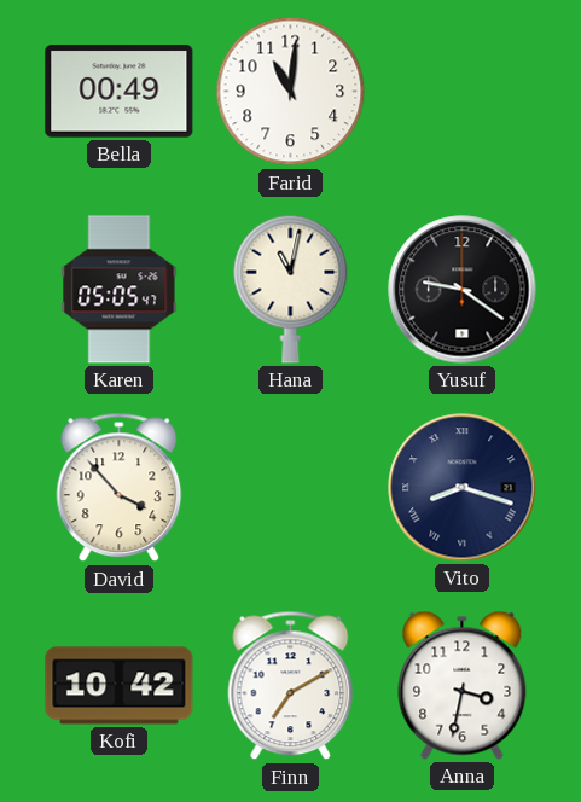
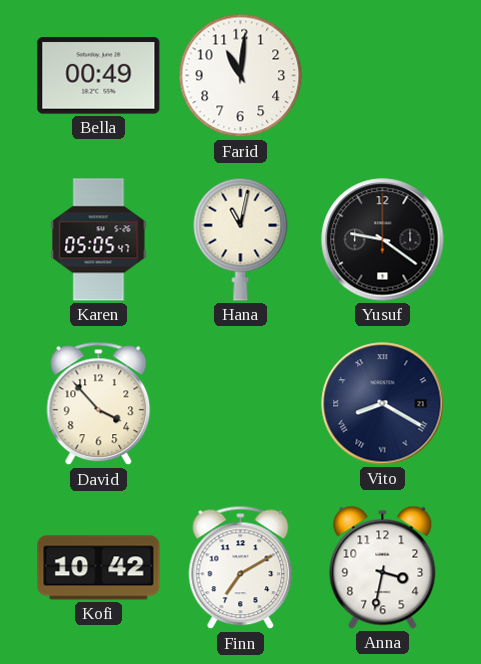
Vito: 8:18 -> 8:20 (383, 404)
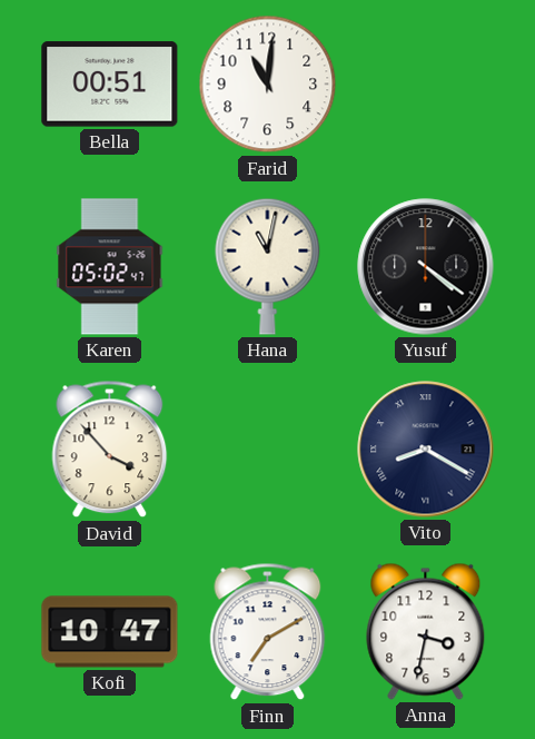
Bella: 00:49 -> 00:51 (110, 85)
Karen: 05:05 -> 05:02 (110, 267)
Yusuf: 9:21 -> 4:21 (426, 267)
Kofi: 10:42 -> 10:47 (110, 632)
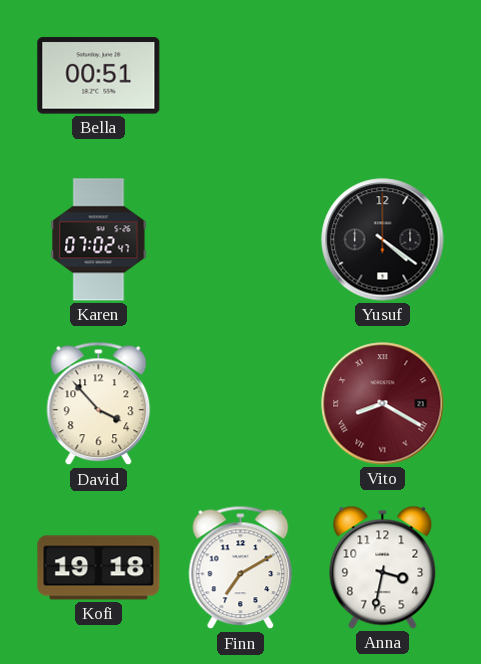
Farid: 11:01 -> none (268, 85)
Karen: 05:02 -> 07:02 (99, 240)
Hana: 11:02 -> none (268, 266)
Vito dial: navy -> burgundy (383, 404)
Kofi: 10:47 -> 19:18 (99, 568)
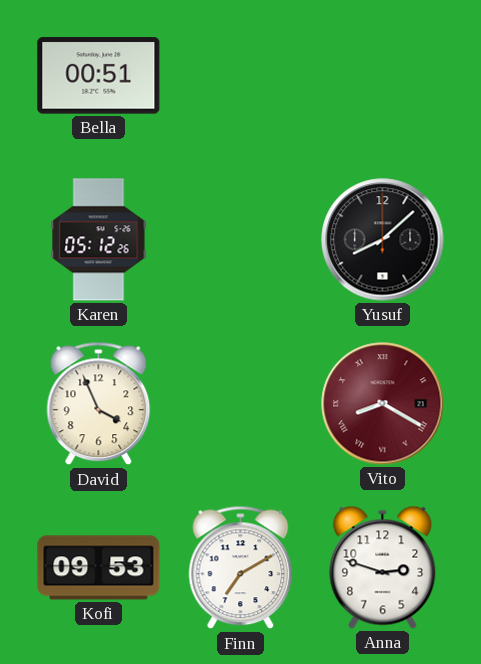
Karen: 07:02 -> 05:12 (99, 240)
Yusuf: 4:21 -> 8:08 (383, 240)
David: 3:53 -> 3:56 (99, 404)
Kofi: 19:18 -> 09:53 (99, 568)
Anna: 3:32 -> 2:48 (383, 567)
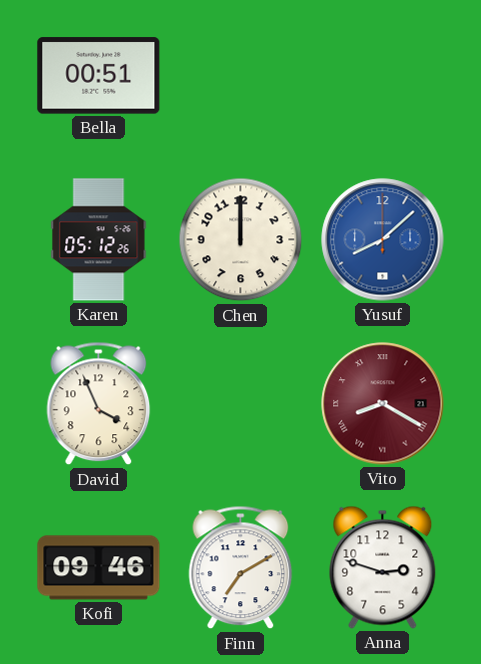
Chen: none -> 12:00 (241, 240)
Yusuf dial: black -> blue (383, 240)
Kofi: 09:53 -> 09:46 (99, 568)
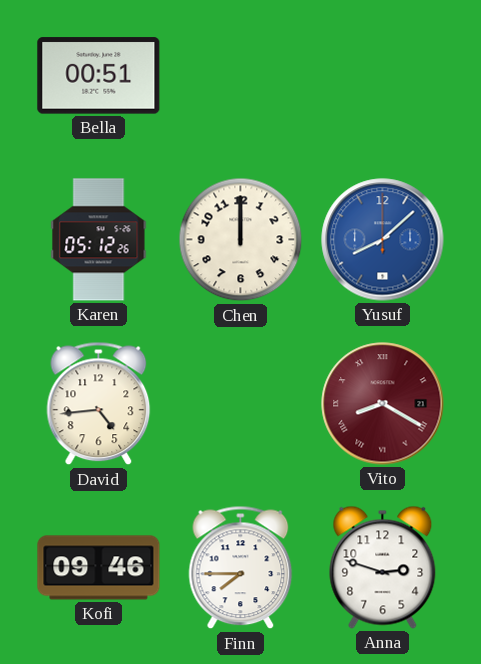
David: 3:56 -> 4:44 (99, 404)
Finn: 7:10 -> 7:45 (241, 568)
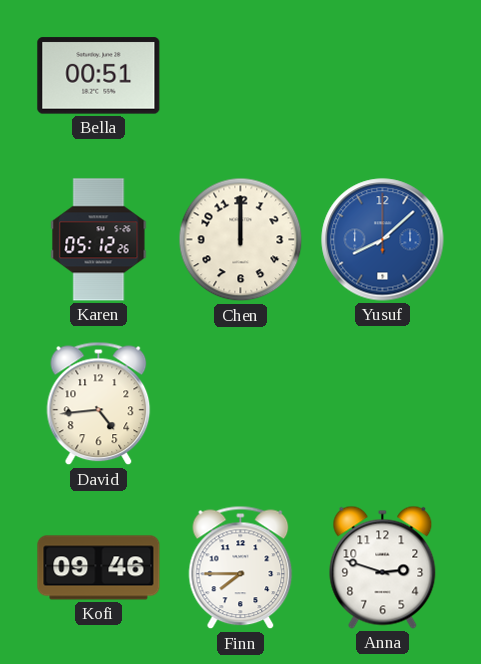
Vito: 8:20 -> none (383, 404)
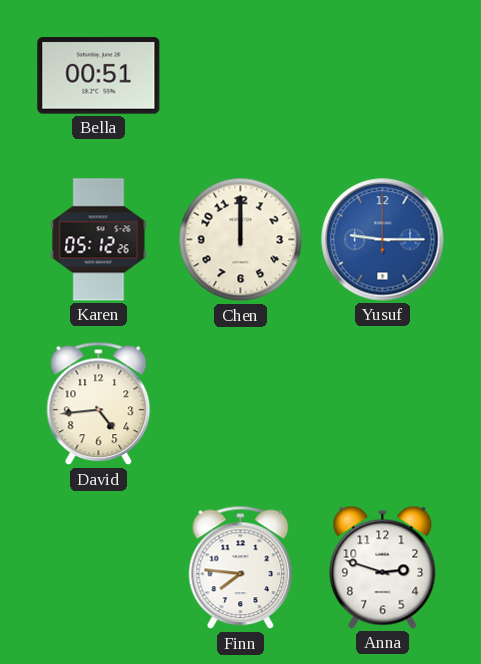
Yusuf: 8:08 -> 9:15 (383, 240)
Kofi: 09:46 -> none (99, 568)
Finn: 7:45 -> 7:46 (241, 568)
